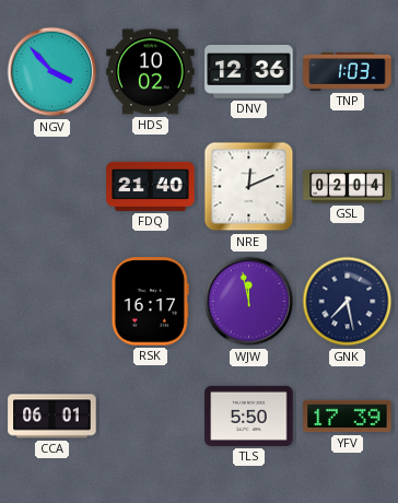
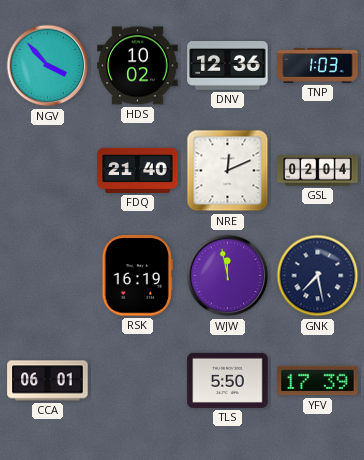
RSK: 16:17 -> 16:19 (137, 276)
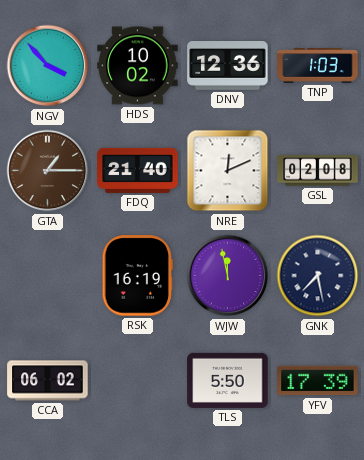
GTA: none -> 1:15 (48, 171)
GSL: 02:04 -> 02:08 (318, 171)
CCA: 06:01 -> 06:02 (48, 381)
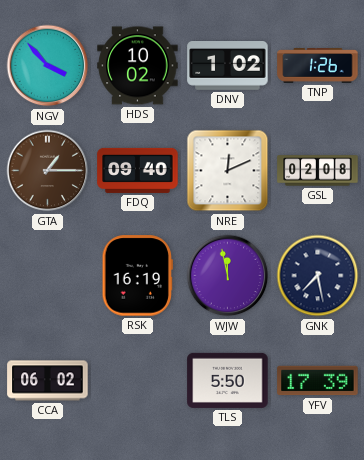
DNV: 12:36 -> 1:02 (228, 66)
TNP: 1:03 -> 1:26 (318, 66)
FDQ: 21:40 -> 09:40 (138, 170)
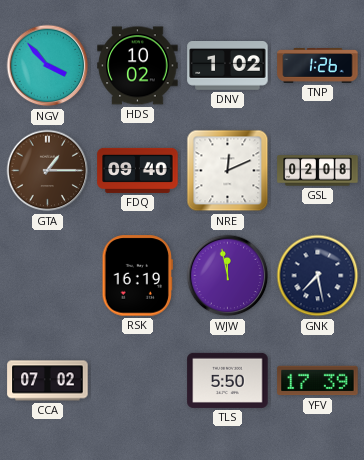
CCA: 06:02 -> 07:02 (48, 381)
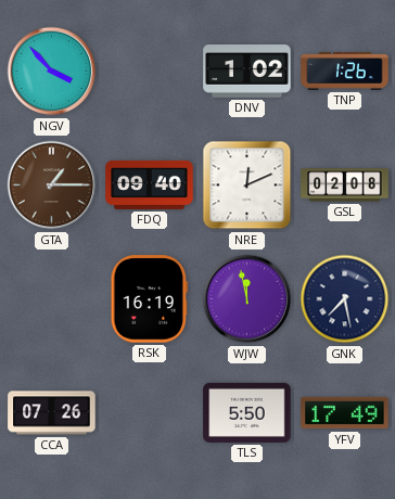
HDS: 10:02 -> none (138, 66)
CCA: 07:02 -> 07:26 (52, 413)
YFV: 17:39 -> 17:49 (345, 413)
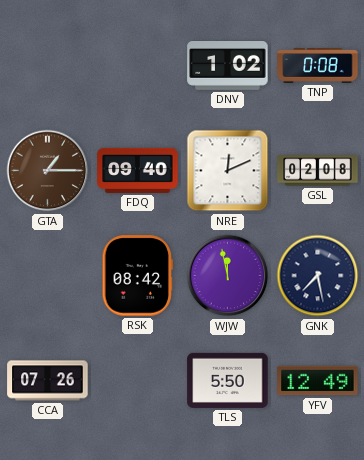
NGV: 3:53 -> none (52, 72)
TNP: 1:26 -> 0:08 (318, 66)
RSK: 16:19 -> 08:42 (137, 276)
YFV: 17:49 -> 12:49 (318, 381)
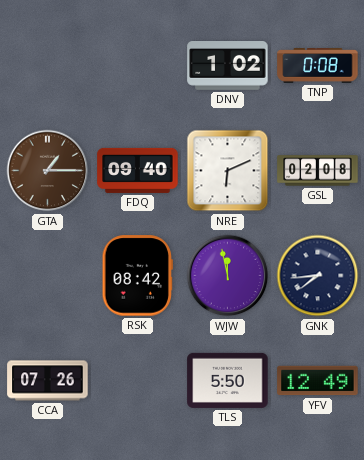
NRE: 12:11 -> 6:11 (228, 171)
GNK: 7:28 -> 7:44 (318, 276)
